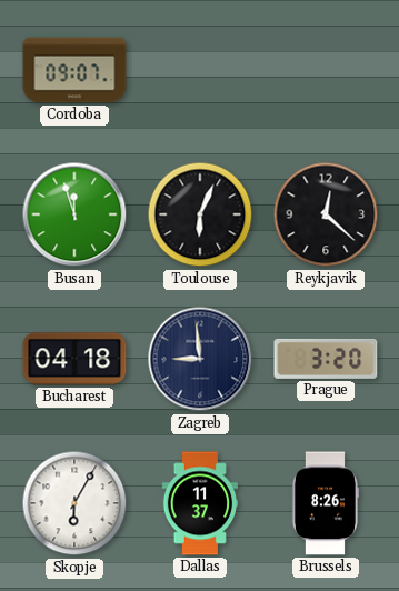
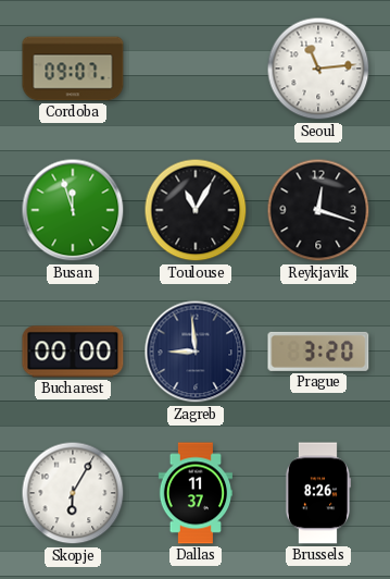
Seoul: none -> 11:14 (318, 69)
Toulouse: 6:04 -> 11:05 (196, 210)
Reykjavik: 12:22 -> 12:18 (318, 210)
Bucharest: 04:18 -> 00:00 (73, 352)
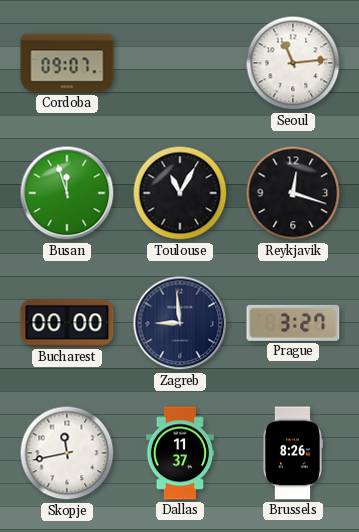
Prague: 3:20 -> 3:27 (293, 323)
Skopje: 6:05 -> 11:43 (67, 453)
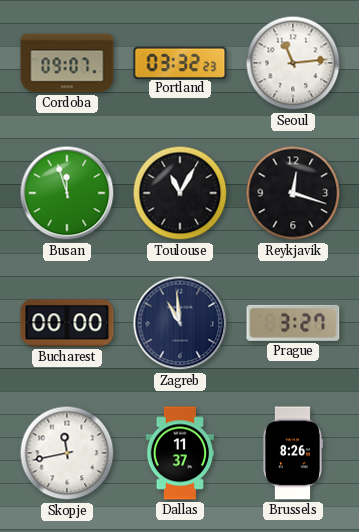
Portland: none -> 03:32 (180, 62)
Zagreb: 8:59 -> 10:59 (180, 323)
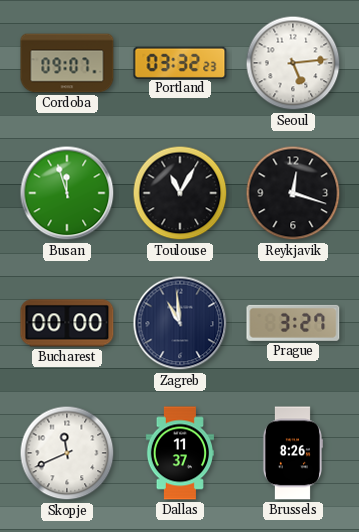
Seoul: 11:14 -> 5:14 (293, 63)
Skopje: 11:43 -> 11:41 (67, 453)
